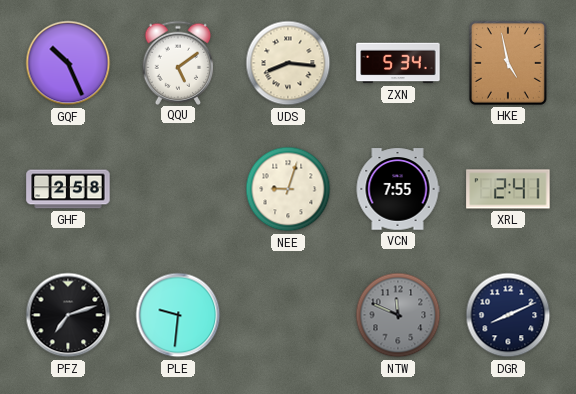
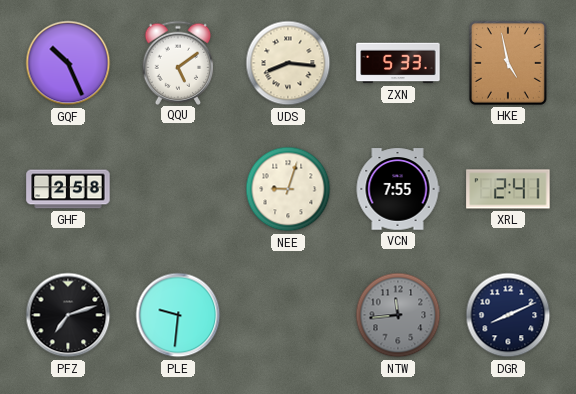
ZXN: 5:34 -> 5:33 (398, 63)
NTW: 11:49 -> 11:44 (398, 315)
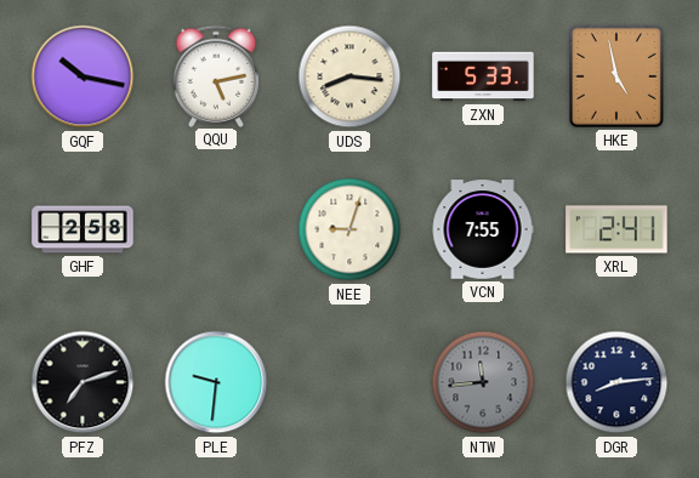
GQF: 10:26 -> 10:17 (83, 76)
QQU: 5:09 -> 5:13 (216, 75)
DGR: 8:11 -> 8:14 (616, 382)
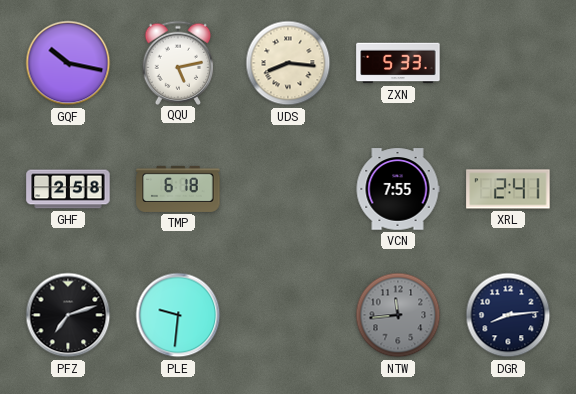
HKE: 4:58 -> none (616, 76)
TMP: none -> 6:18 (178, 189)
NEE: 9:03 -> none (349, 229)
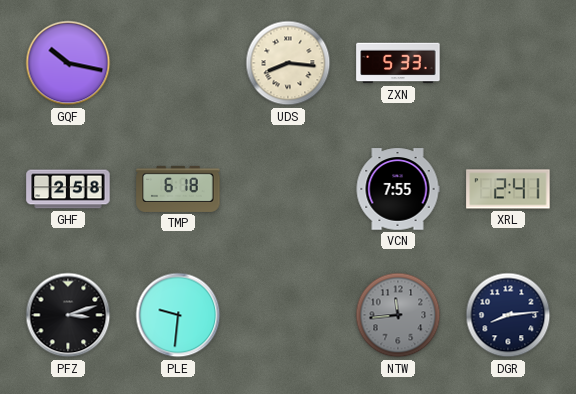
QQU: 5:13 -> none (178, 62)
PFZ: 7:12 -> 3:12 (68, 315)
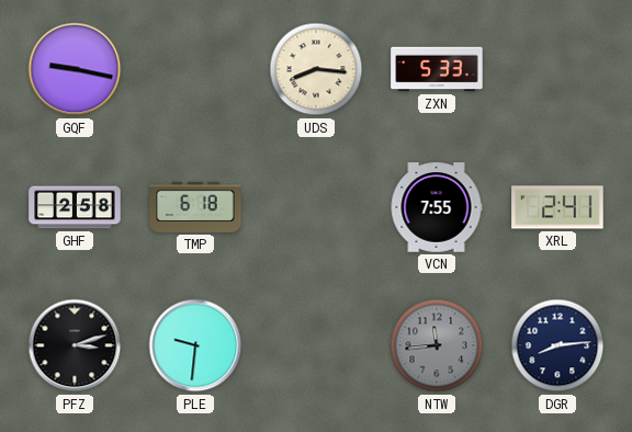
GQF: 10:17 -> 9:17 (75, 69)
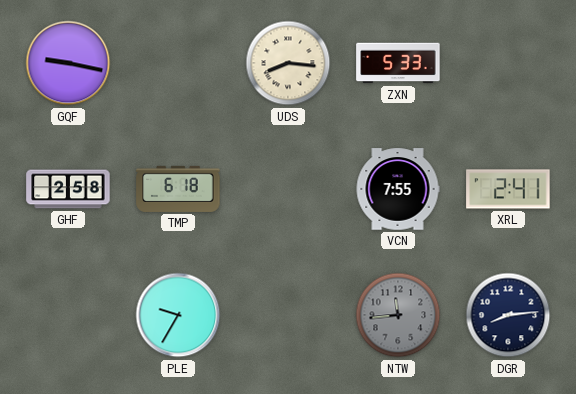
PFZ: 3:12 -> none (75, 345)
PLE: 9:31 -> 9:35 (178, 315)
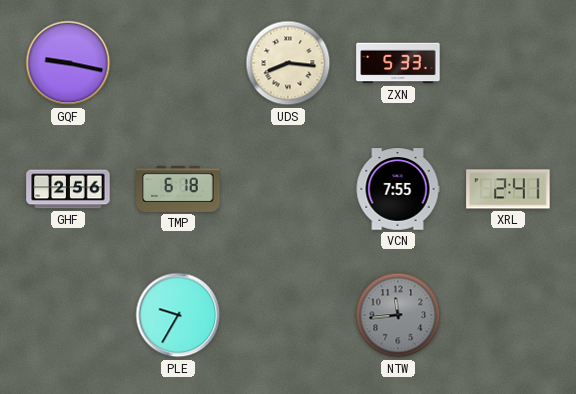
GHF: 2:58 -> 2:56 (68, 189)
DGR: 8:14 -> none (508, 315)
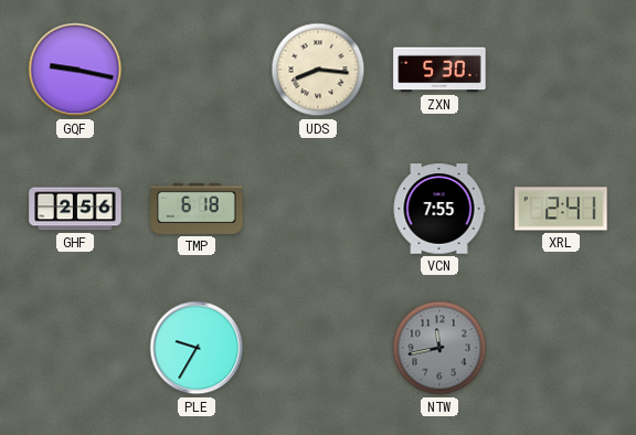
ZXN: 5:33 -> 5:30 (439, 70)
NTW: 11:44 -> 11:43 (439, 348)
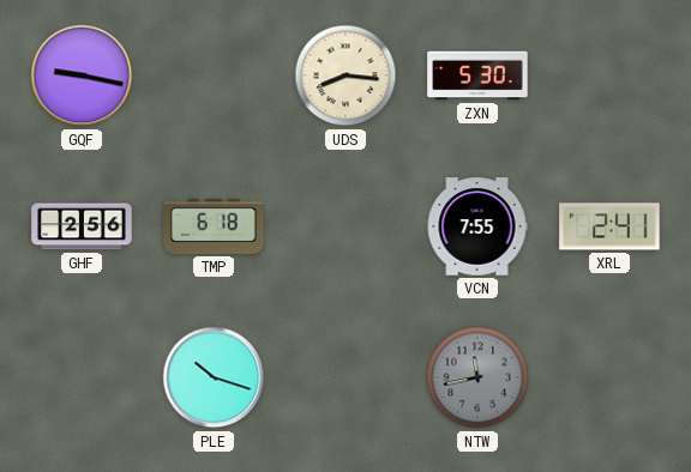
PLE: 9:35 -> 10:18 (214, 377)
